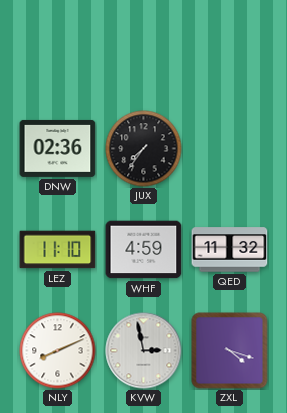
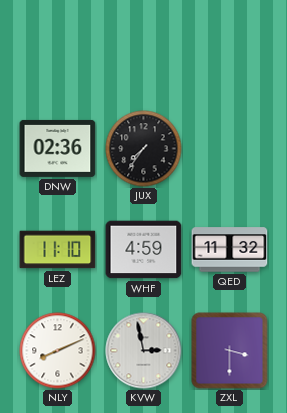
ZXL: 4:18 -> 3:30 (230, 351)
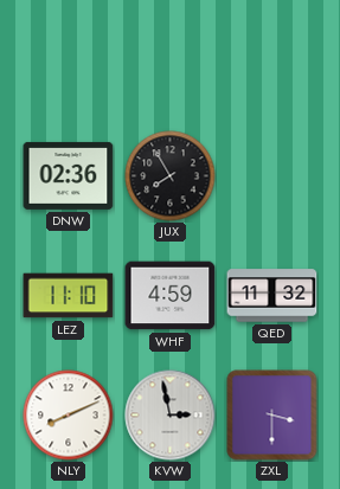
JUX: 7:36 -> 7:55 (171, 176)
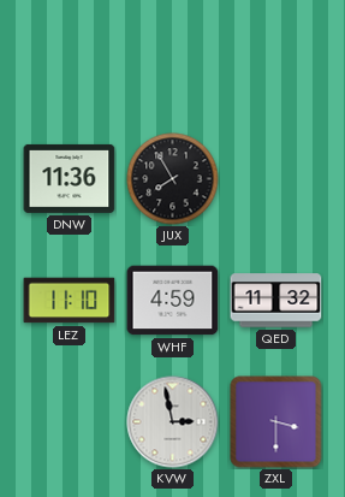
DNW: 02:36 -> 11:36 (70, 178)
NLY: 8:11 -> none (69, 416)
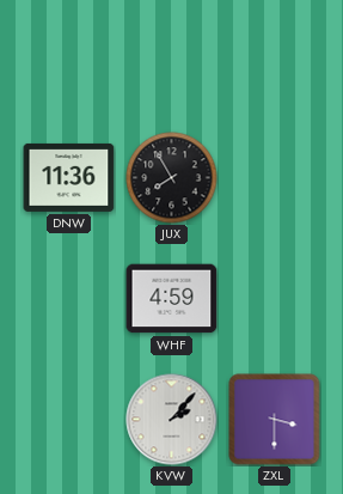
LEZ: 11:10 -> none (70, 301)
QED: 11:32 -> none (276, 301)
KVW: 2:58 -> 2:07 (172, 420)
